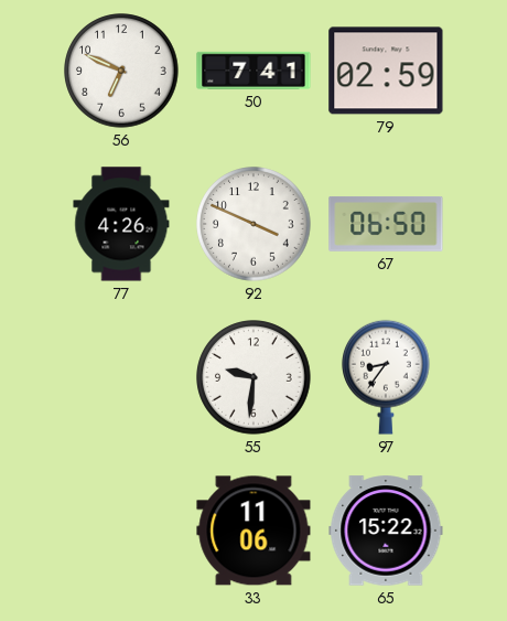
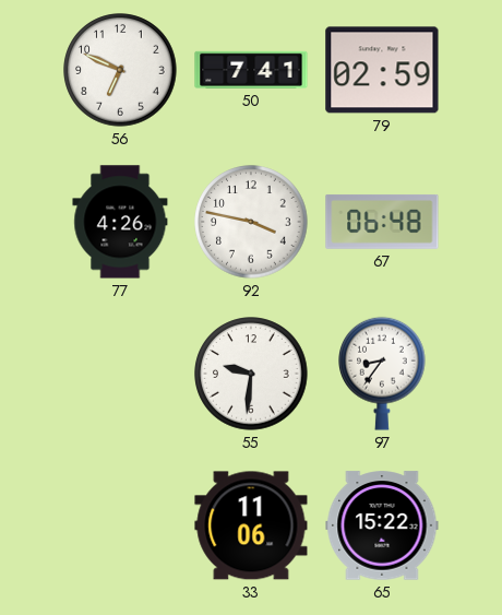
92: 3:49 -> 3:47 (251, 222)
67: 06:50 -> 06:48 (382, 222)
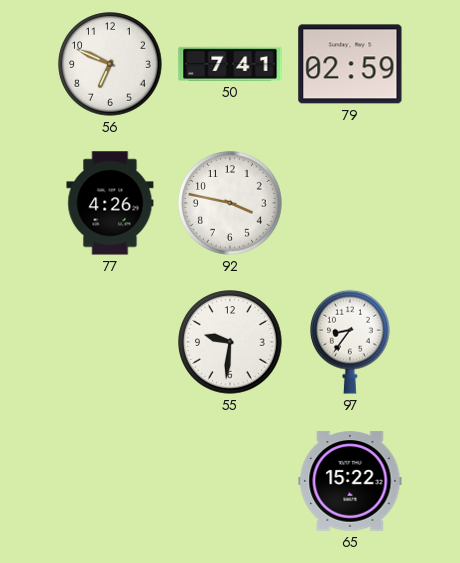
67: 06:48 -> none (382, 222)
33: 11:06 -> none (251, 525)
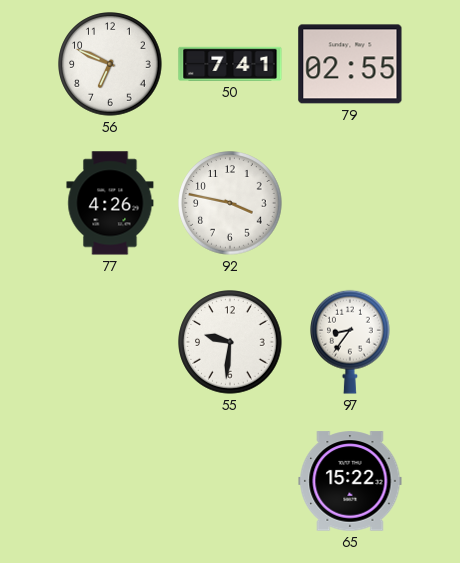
79: 02:59 -> 02:55 (350, 64)
